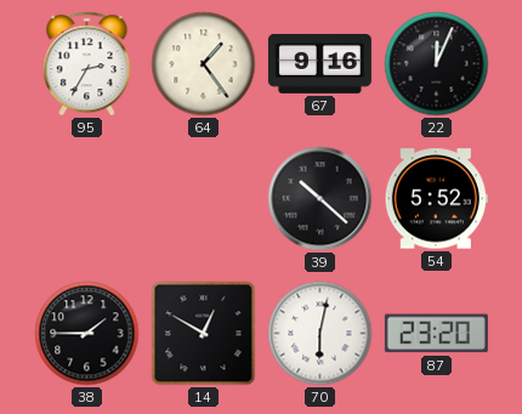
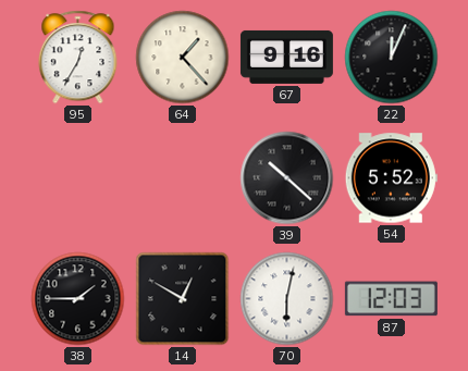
95: 2:35 -> 12:35 (78, 58)
64: 1:24 -> 1:23 (183, 58)
87: 23:20 -> 12:03 (391, 299)
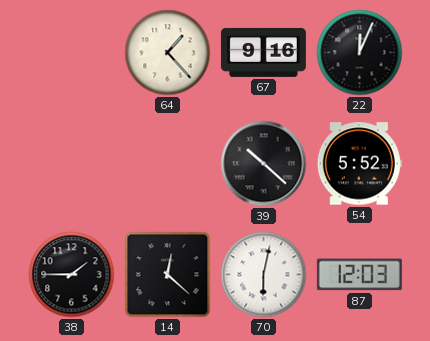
95: 12:35 -> none (78, 58)
14: 12:50 -> 12:22 (168, 275)
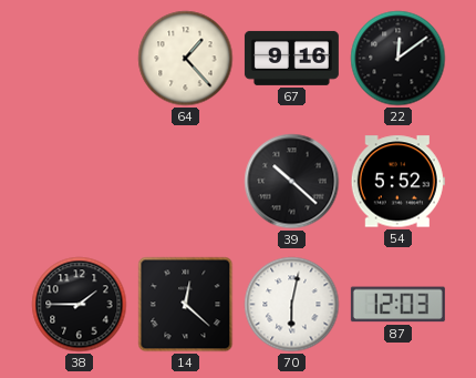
22: 12:04 -> 12:09 (399, 59)
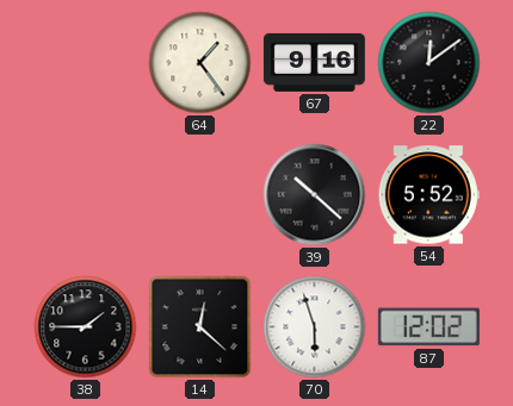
64: 1:23 -> 1:24 (200, 63)
70: 6:02 -> 5:57 (315, 327)
87: 12:03 -> 12:02 (428, 327)
